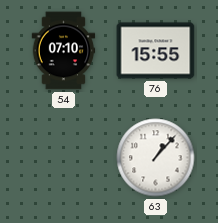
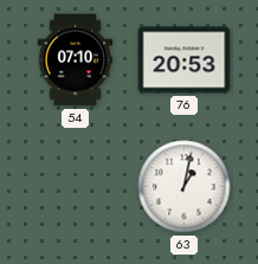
76: 15:55 -> 20:53 (185, 60)
63: 1:07 -> 1:02 (185, 187)
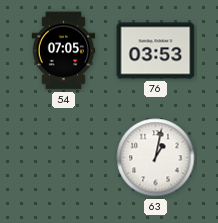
54: 07:10 -> 07:05 (64, 51)
76: 20:53 -> 03:53 (156, 51)
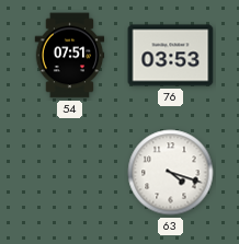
54: 07:05 -> 07:51 (70, 56)
63: 1:02 -> 4:18 (171, 173)
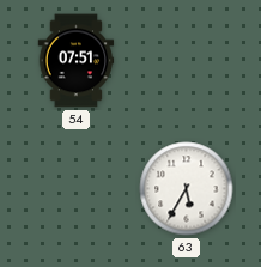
76: 03:53 -> none (171, 56)
63: 4:18 -> 5:35 (187, 189)
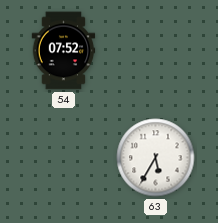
54: 07:51 -> 07:52 (64, 51)
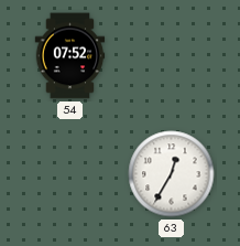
63: 5:35 -> 12:35 (172, 174)
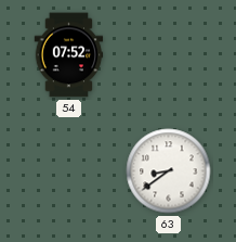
63: 12:35 -> 8:39 (169, 171)
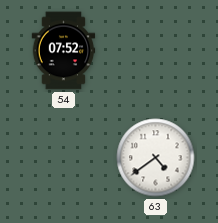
63: 8:39 -> 4:39 (156, 158)
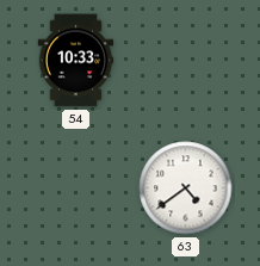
54: 07:52 -> 10:33 (76, 61)
